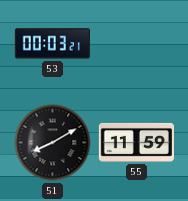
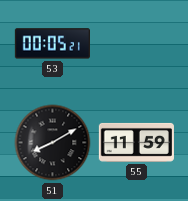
53: 00:03 -> 00:05 (52, 44)
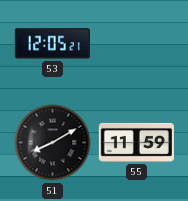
53: 00:05 -> 12:05 (52, 44)
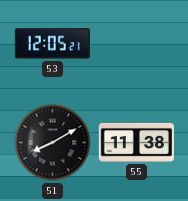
55: 11:59 -> 11:38 (136, 142)
